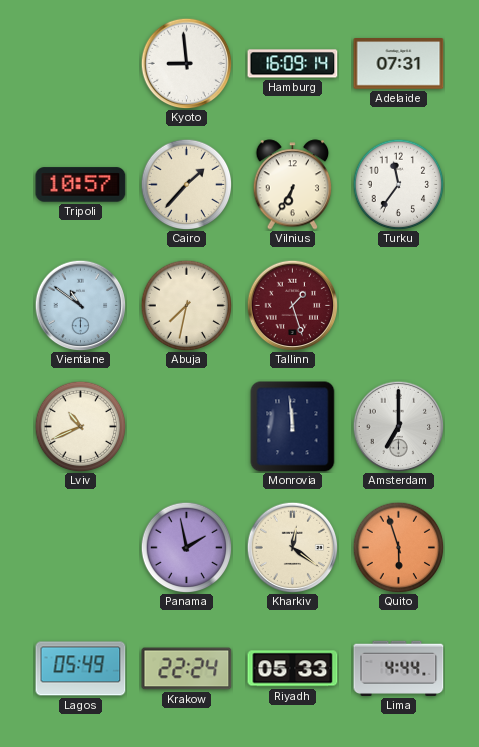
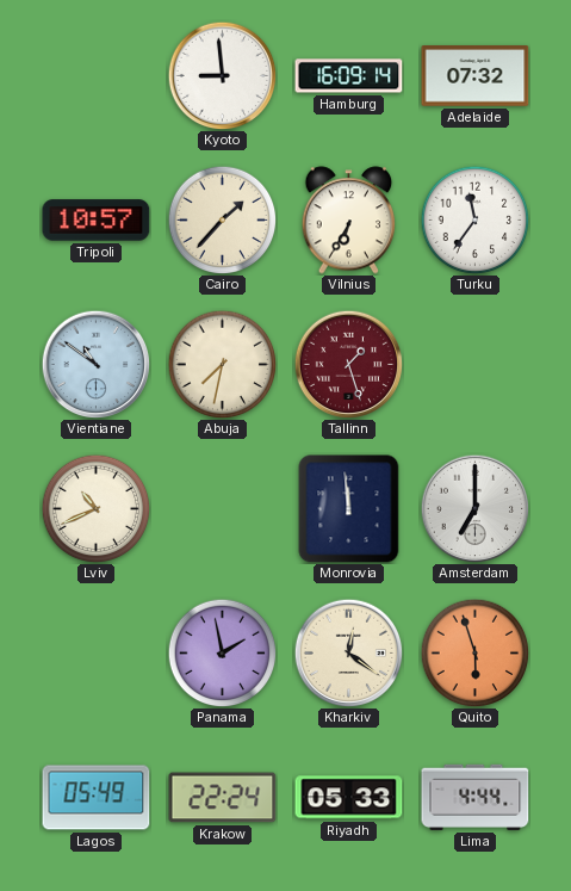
Adelaide: 07:31 -> 07:32 (476, 76)
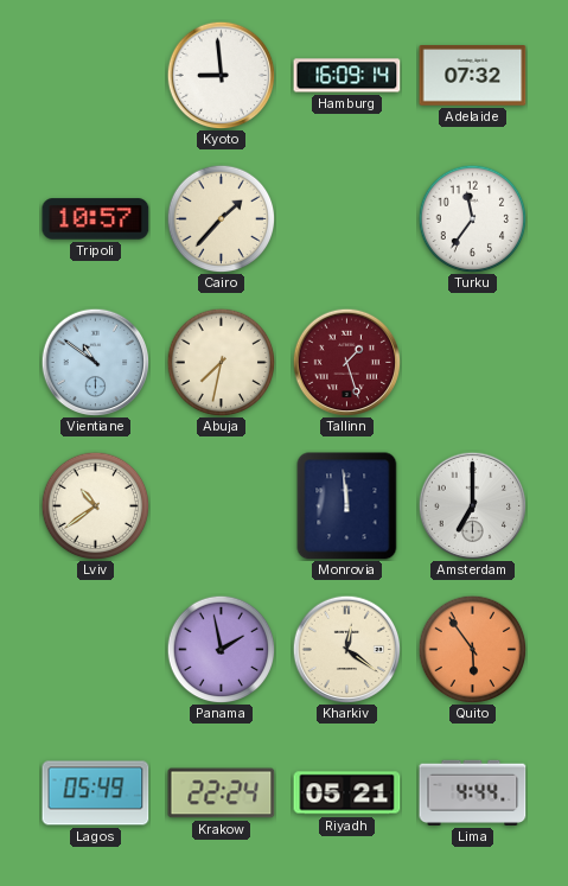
Vilnius: 6:35 -> none (349, 221)
Lviv: 10:41 -> 10:39 (95, 505)
Quito: 5:57 -> 5:54 (472, 649)
Riyadh: 05:33 -> 05:21 (347, 793)
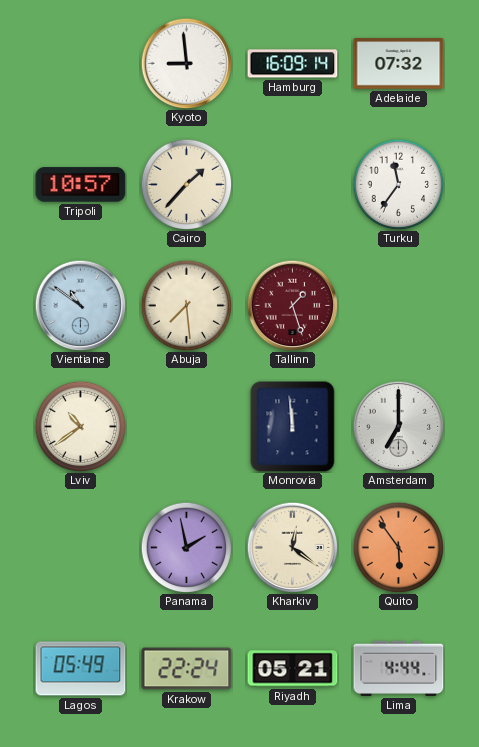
Abuja: 7:32 -> 7:29 (186, 305)
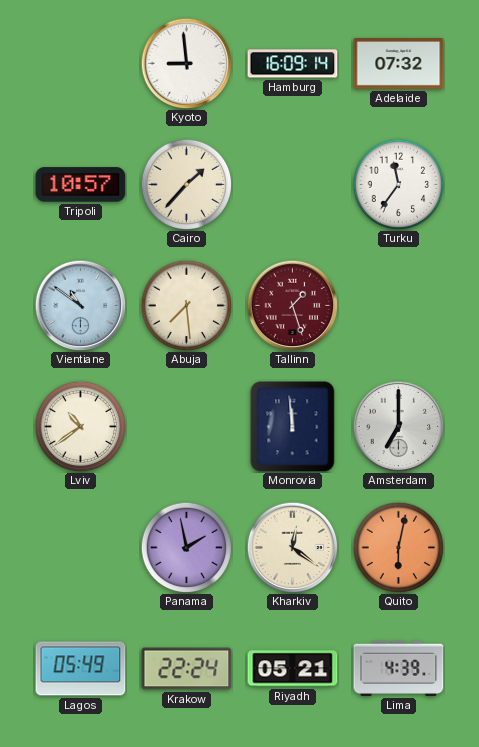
Quito: 5:54 -> 6:02 (398, 547)
Lima: 4:44 -> 4:39 (399, 668)
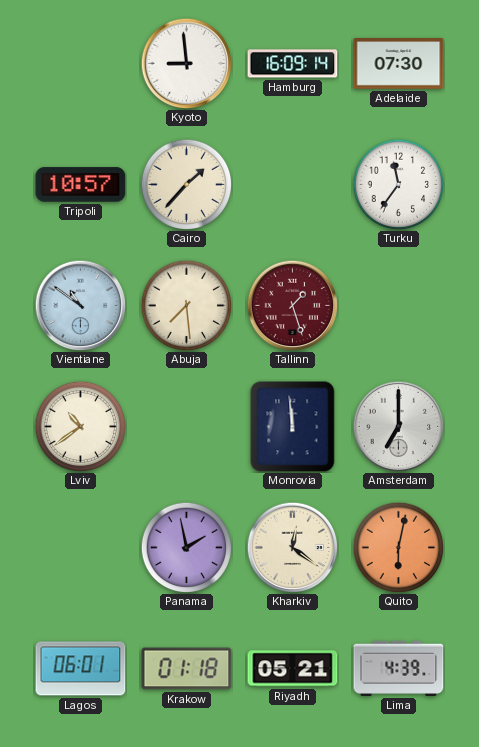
Adelaide: 07:32 -> 07:30 (399, 64)
Lagos: 05:49 -> 06:01 (81, 669)
Krakow: 22:24 -> 01:18 (187, 669)
